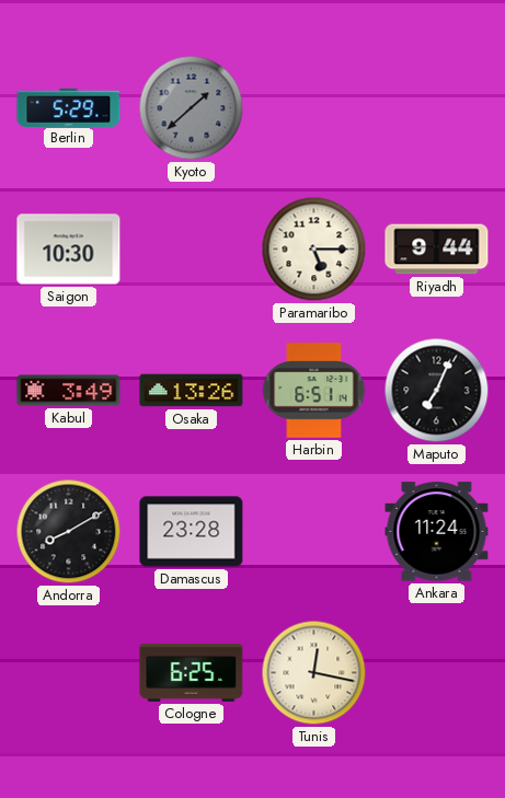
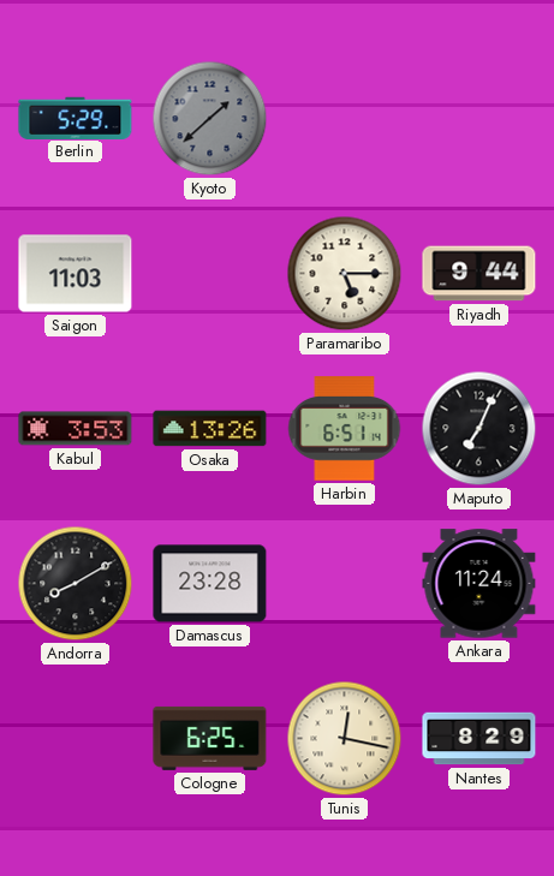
Saigon: 10:30 -> 11:03 (76, 274)
Kabul: 3:49 -> 3:53 (76, 429)
Nantes: none -> 8:29 (479, 739)
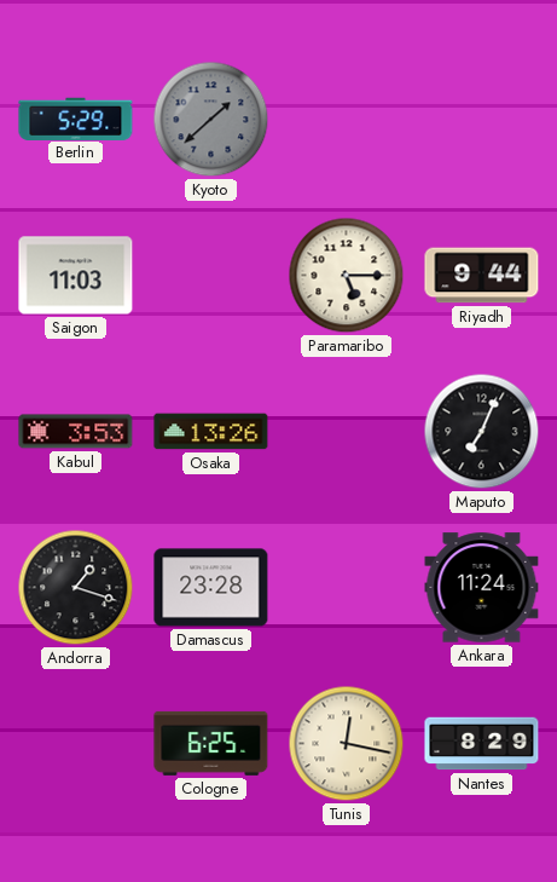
Harbin: 6:51 -> none (345, 429)
Andorra: 8:10 -> 1:18 (76, 588)
